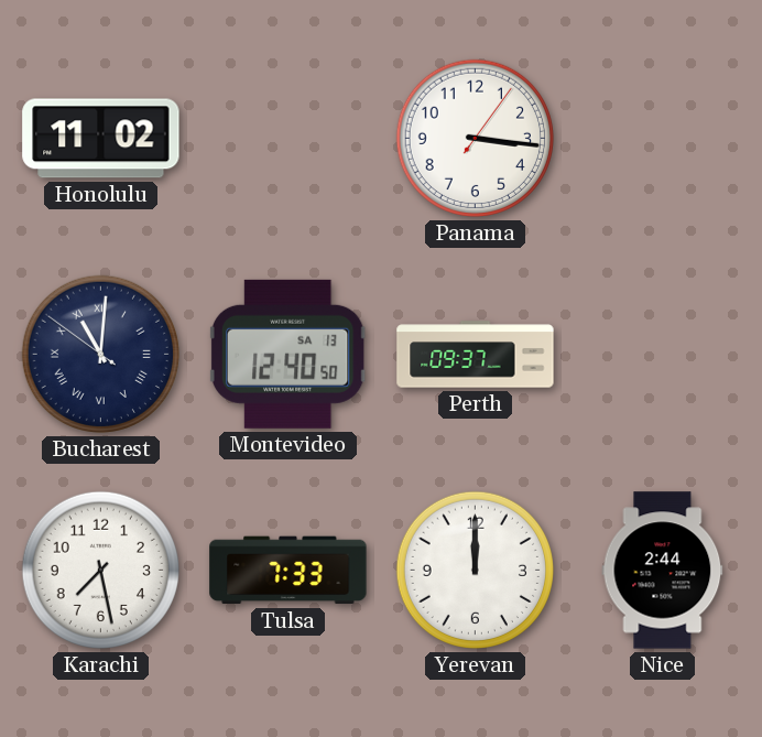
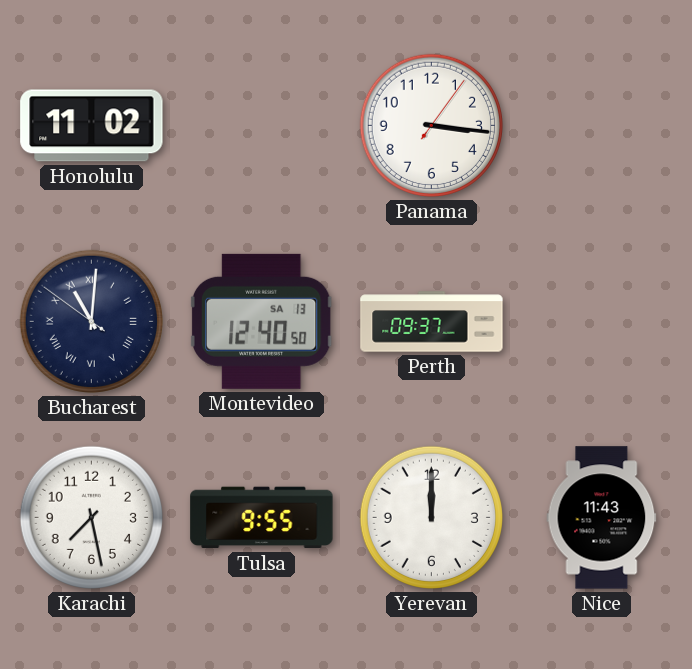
Tulsa: 7:33 -> 9:55 (262, 518)
Nice: 2:44 -> 11:43 (602, 518)
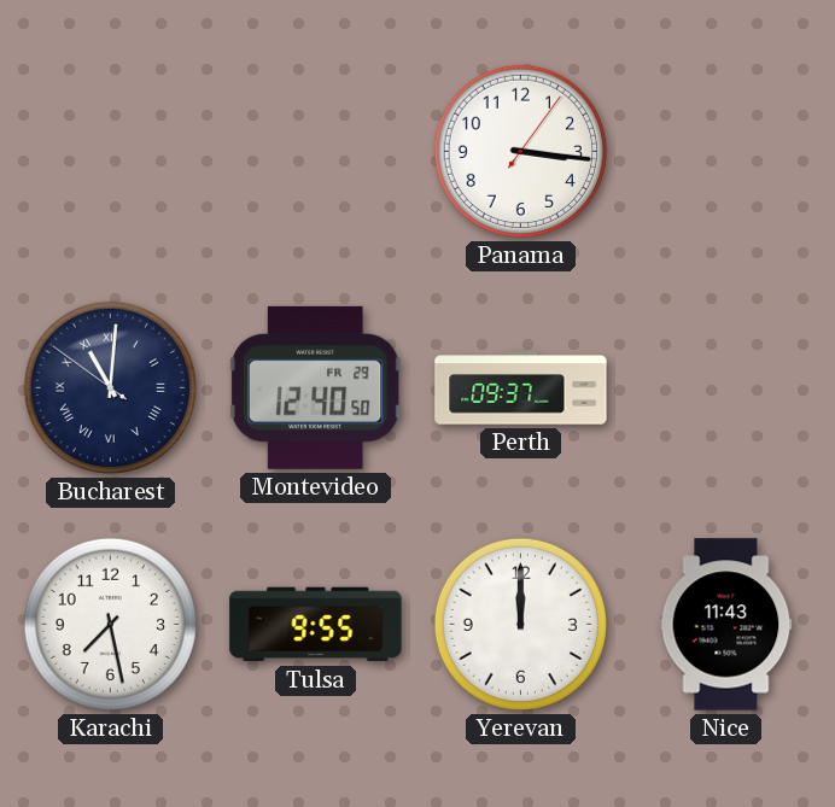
Honolulu: 11:02 -> none (92, 126)
Montevideo date: SA 13 -> FR 29 (316, 387)
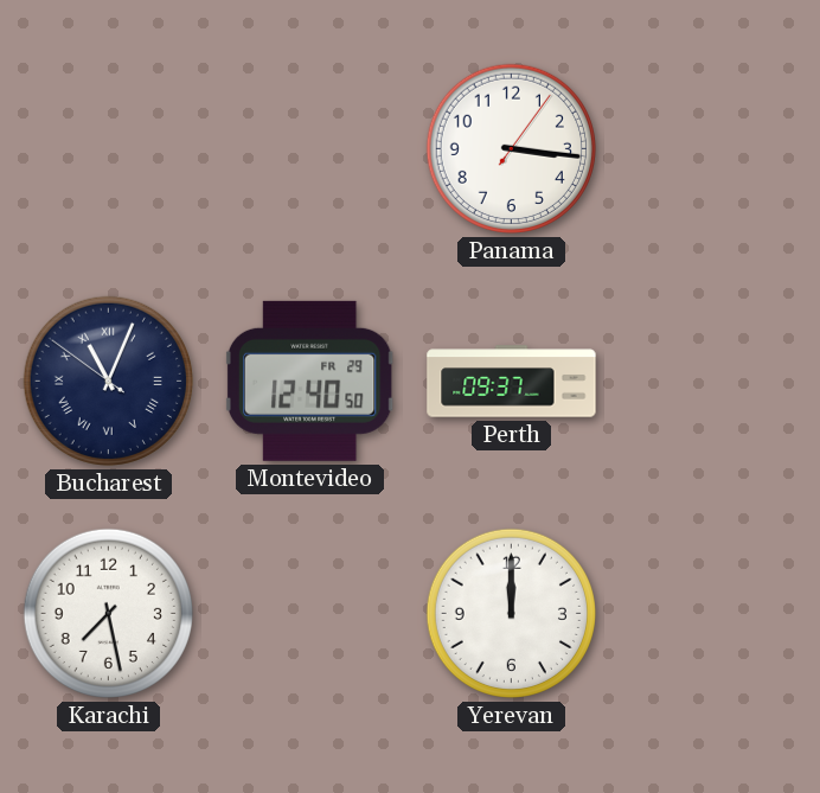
Bucharest: 11:00 -> 11:03 (108, 380)
Tulsa: 9:55 -> none (316, 625)
Nice: 11:43 -> none (726, 625)
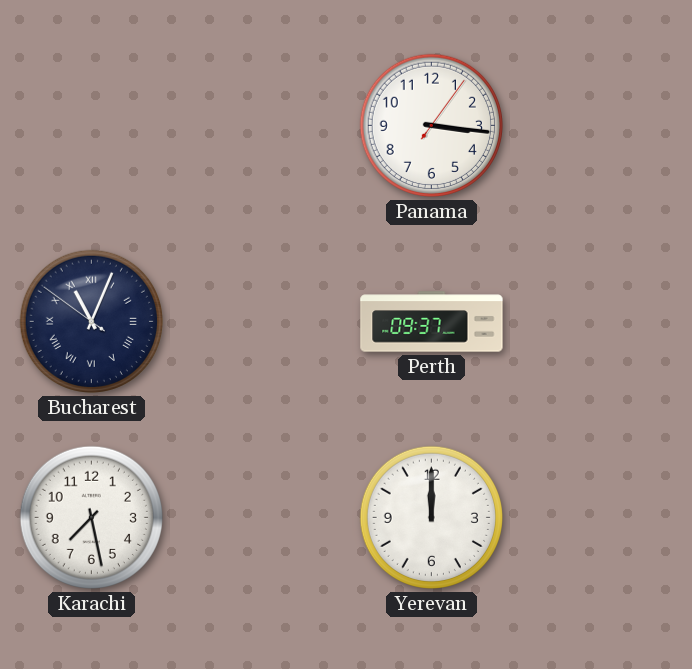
Montevideo: 12:40 -> none (310, 380)
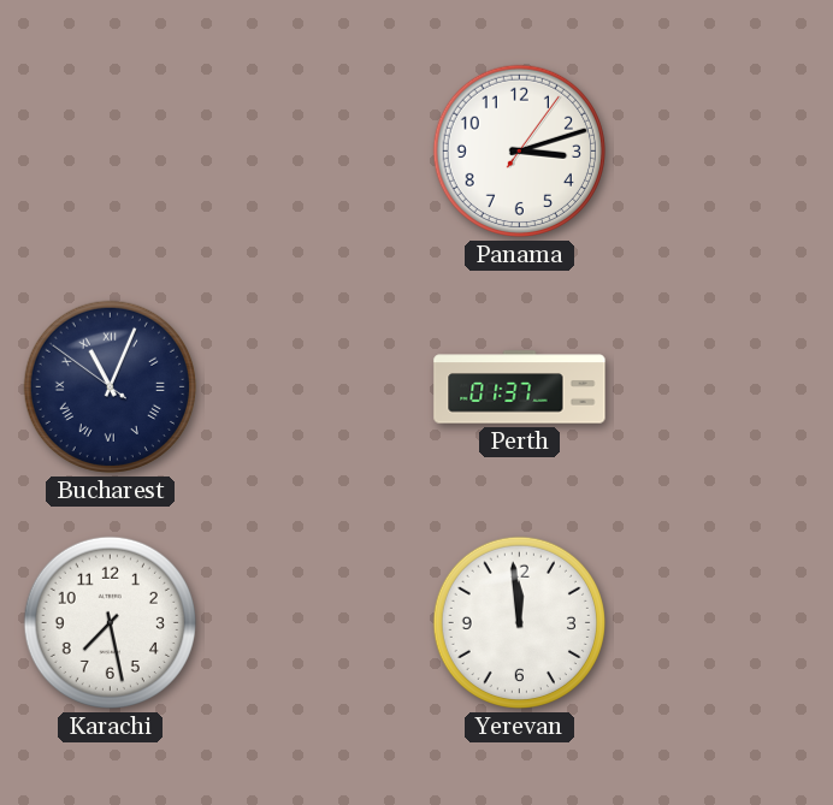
Panama: 3:16 -> 3:12 (519, 150)
Perth: 09:37 -> 01:37 (520, 387)
Yerevan: 12:00 -> 11:59 (519, 622)
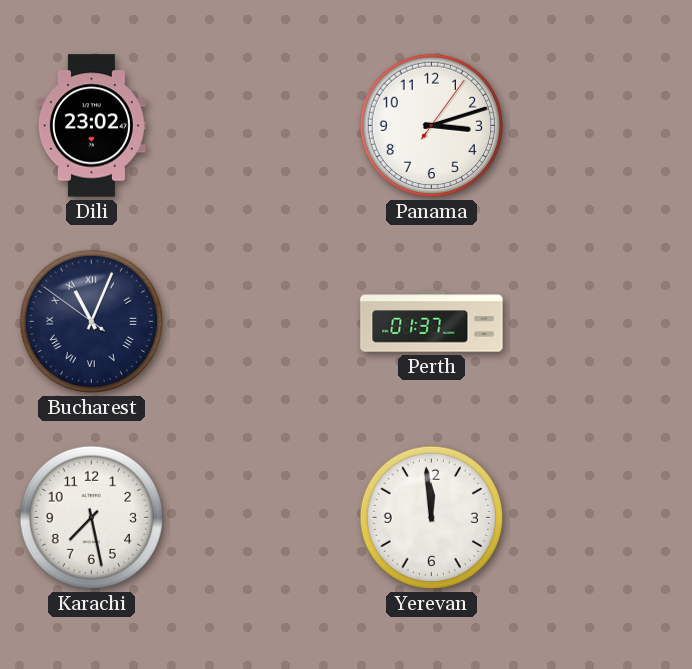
Dili: none -> 23:02 (91, 126)
